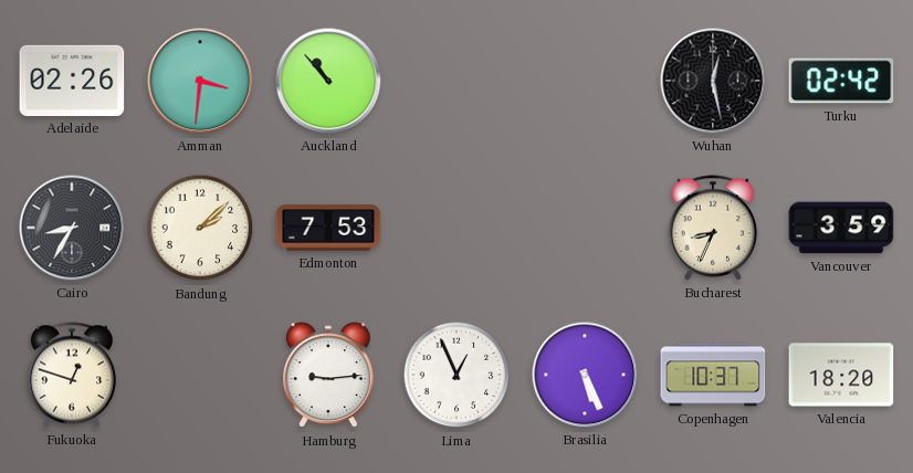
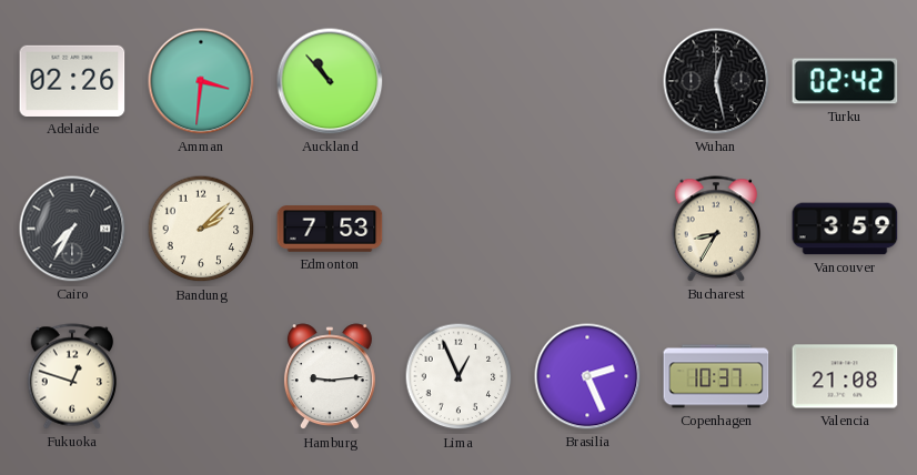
Cairo: 8:35 -> 7:35 (72, 229)
Bucharest: 8:34 -> 8:35 (716, 229)
Brasilia: 5:26 -> 2:26 (587, 376)
Valencia: 18:20 -> 21:08 (845, 376)
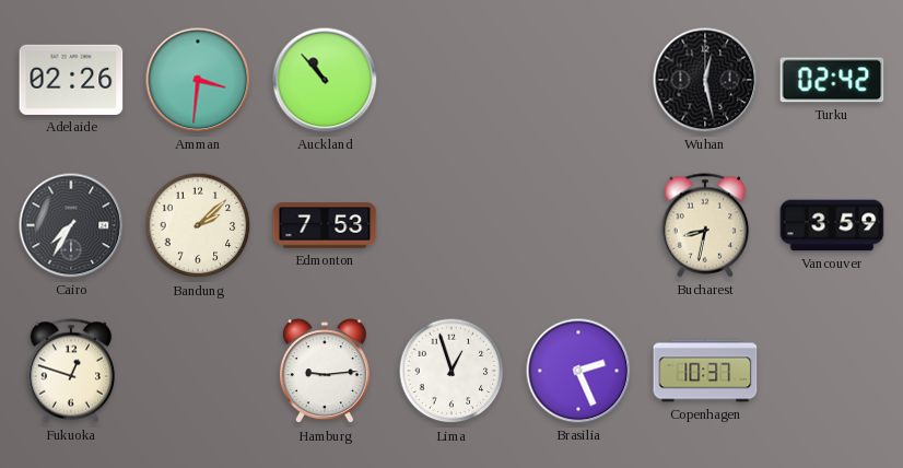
Bucharest: 8:35 -> 8:32 (705, 225)
Lima: 12:56 -> 12:57 (451, 371)
Valencia: 21:08 -> none (845, 376)
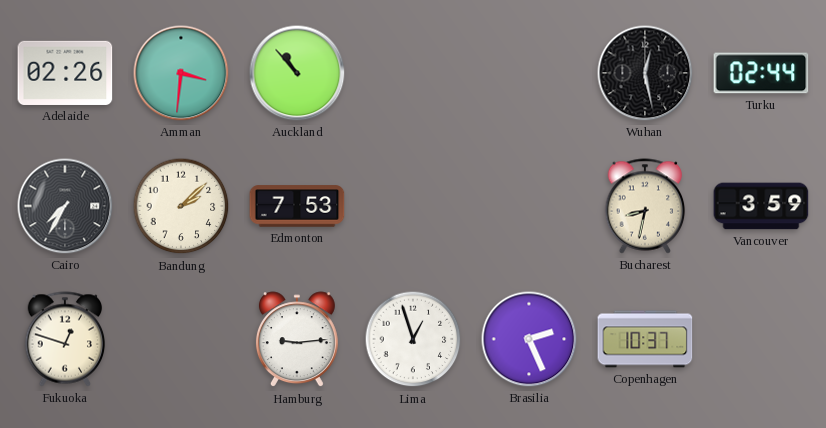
Turku: 02:42 -> 02:44 (761, 73)
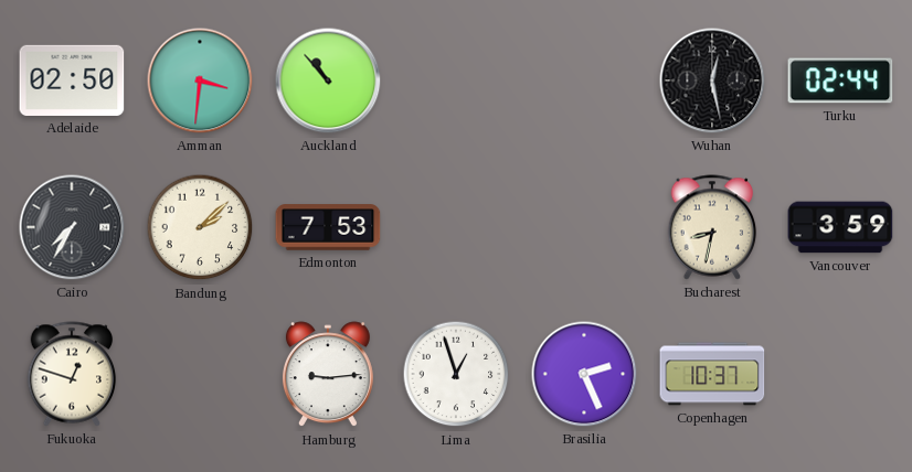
Adelaide: 02:26 -> 02:50 (72, 81)
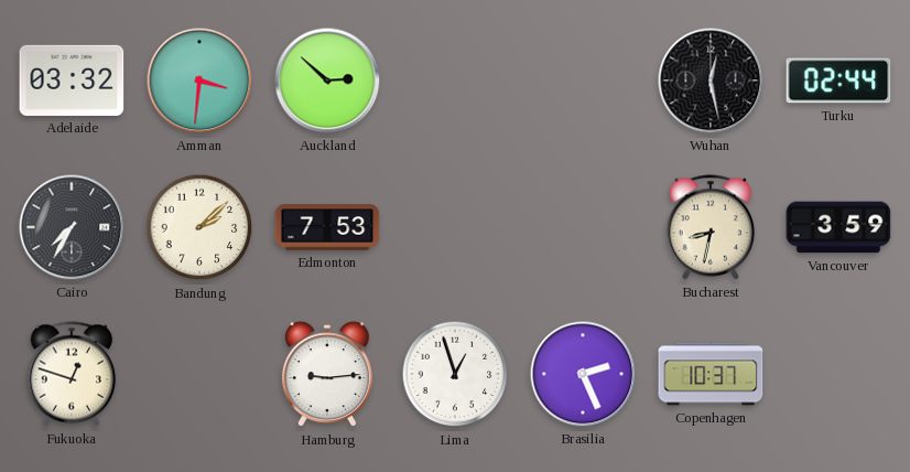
Adelaide: 02:50 -> 03:32 (72, 81)
Auckland: 10:53 -> 2:52 (327, 81)
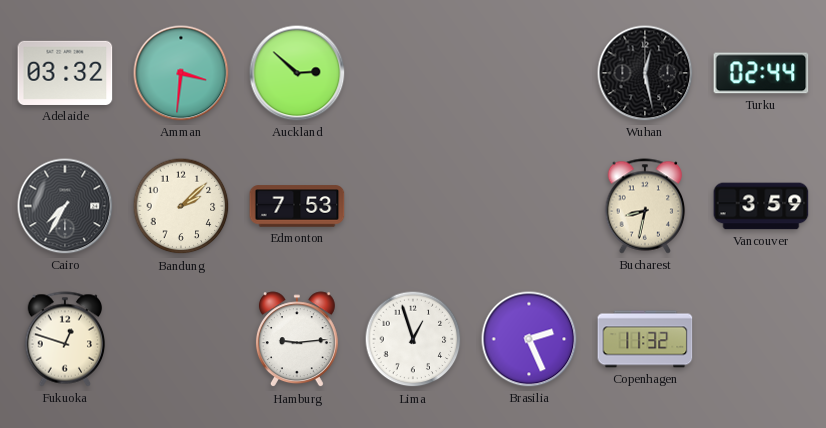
Copenhagen: 10:37 -> 11:32 (645, 339)
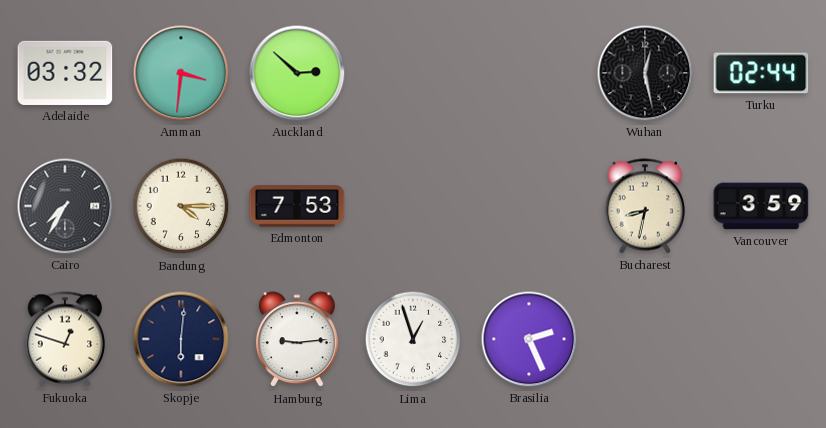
Bandung: 2:08 -> 4:15 (181, 206)
Skopje: none -> 6:01 (181, 339)
Copenhagen: 11:32 -> none (645, 339)
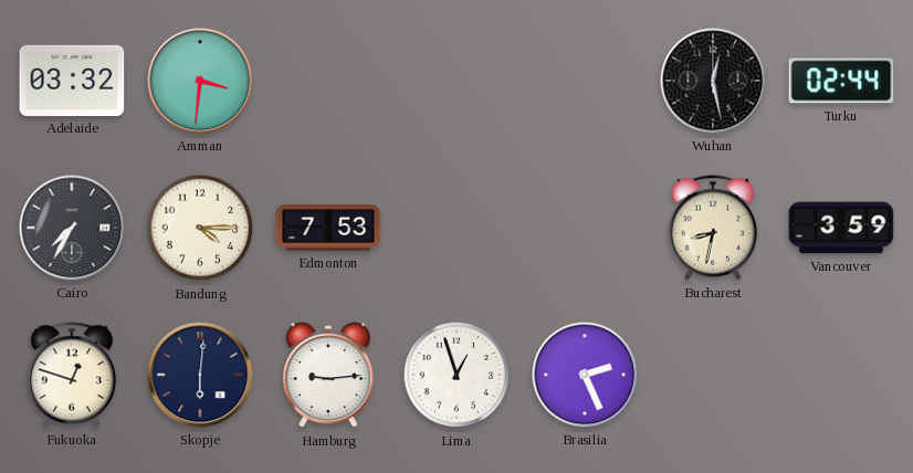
Auckland: 2:52 -> none (297, 73)
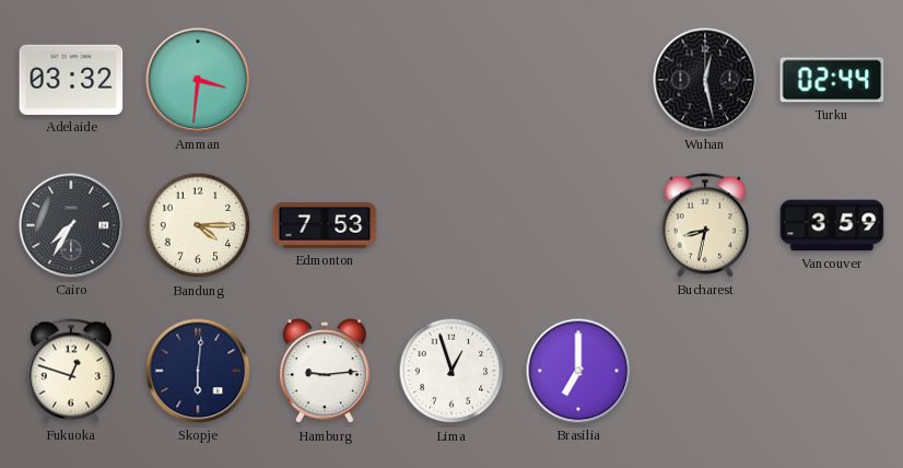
Brasilia: 2:26 -> 7:00 (578, 371)
